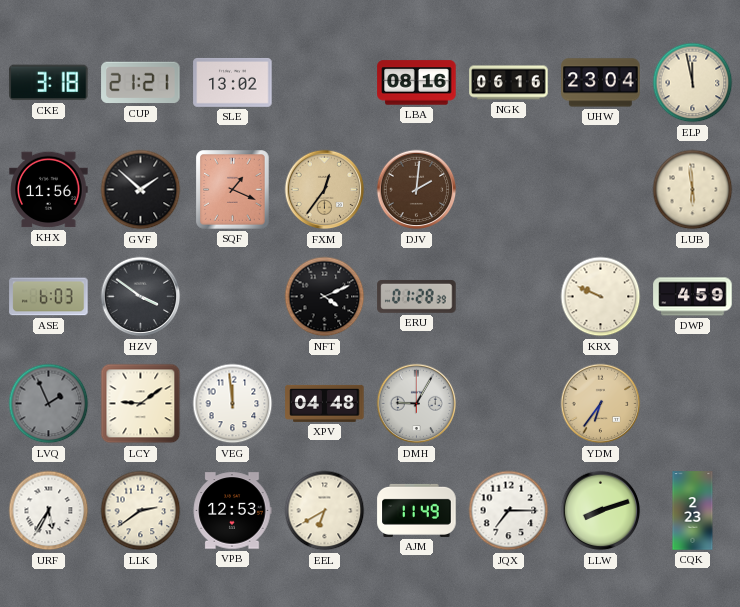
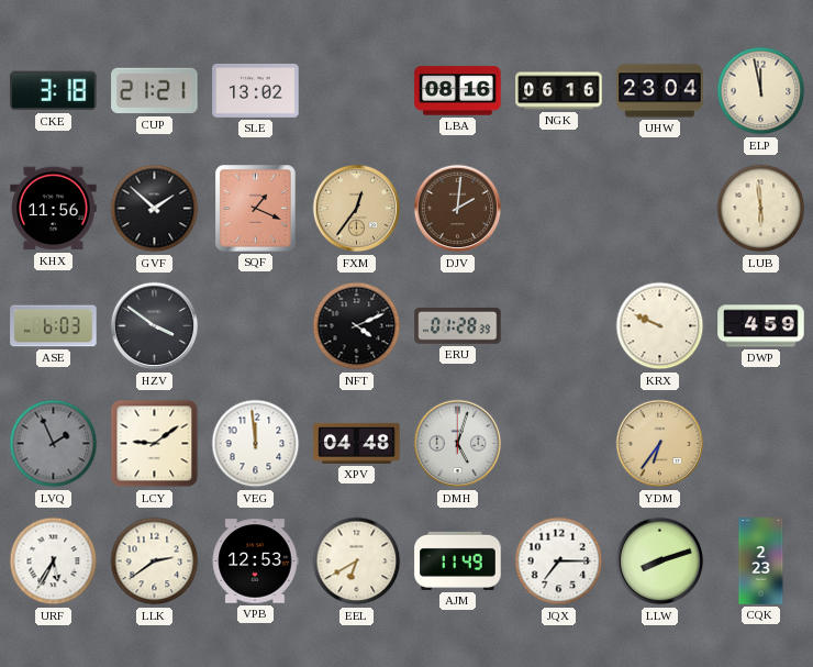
DMH: 9:05 -> 5:03 (458, 444)
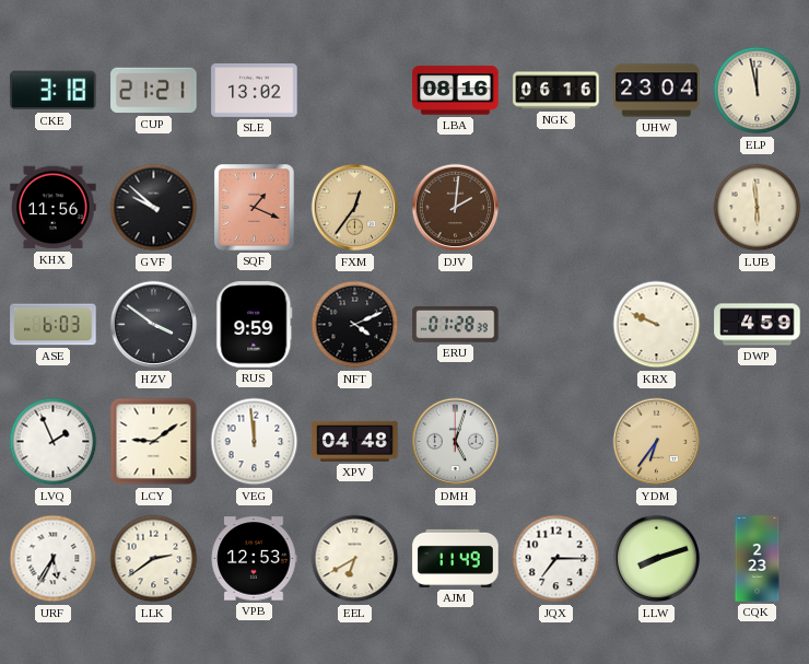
GVF: 1:52 -> 9:52 (154, 208)
RUS: none -> 9:59 (255, 325)
LVQ dial: grey -> white (54, 442)
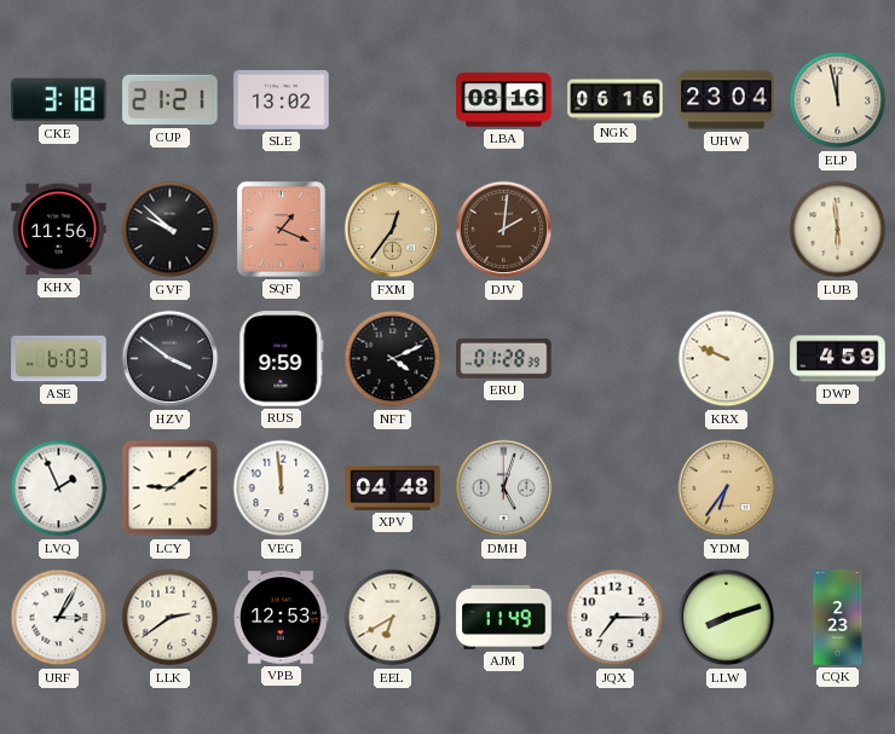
URF: 5:35 -> 3:05 (59, 618)
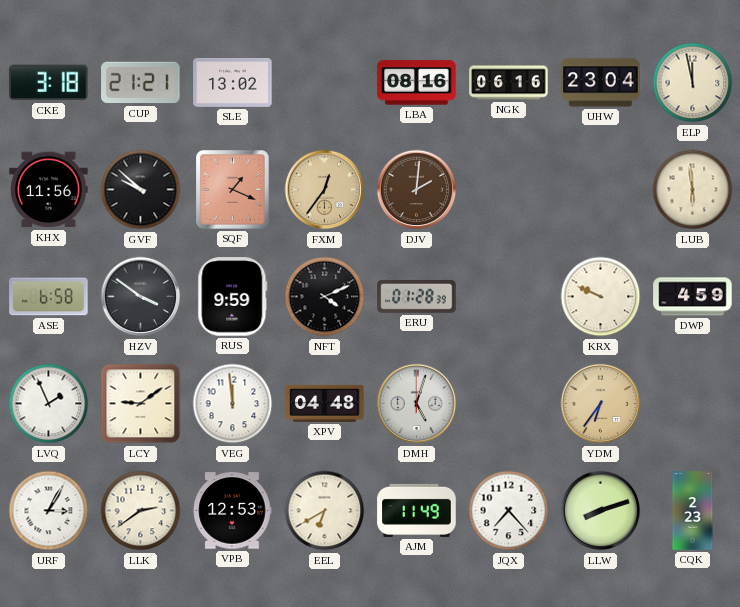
ASE: 6:03 -> 6:58 (49, 297)
JQX: 7:15 -> 7:23 (509, 511)
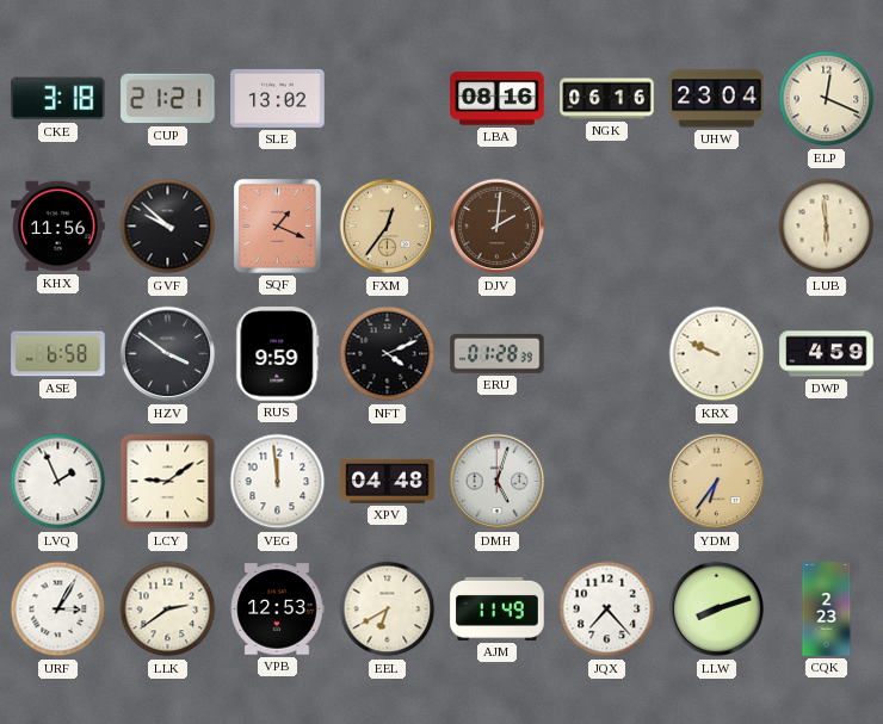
ELP: 11:58 -> 12:19 (827, 99)
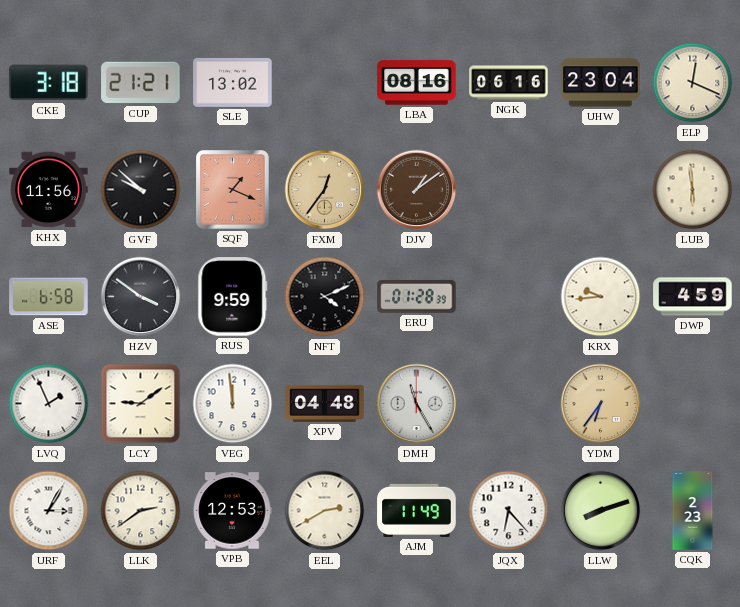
DJV: 2:01 -> 1:09 (417, 190)
KRX: 9:49 -> 9:44 (601, 297)
DMH: 5:03 -> 11:25 (417, 404)
EEL: 6:40 -> 2:40 (325, 511)
JQX: 7:23 -> 6:23 (509, 511)
